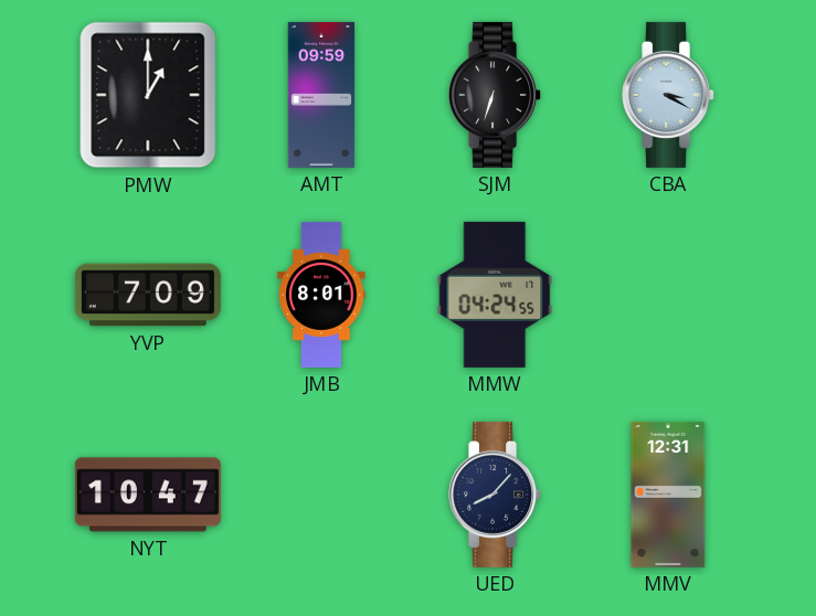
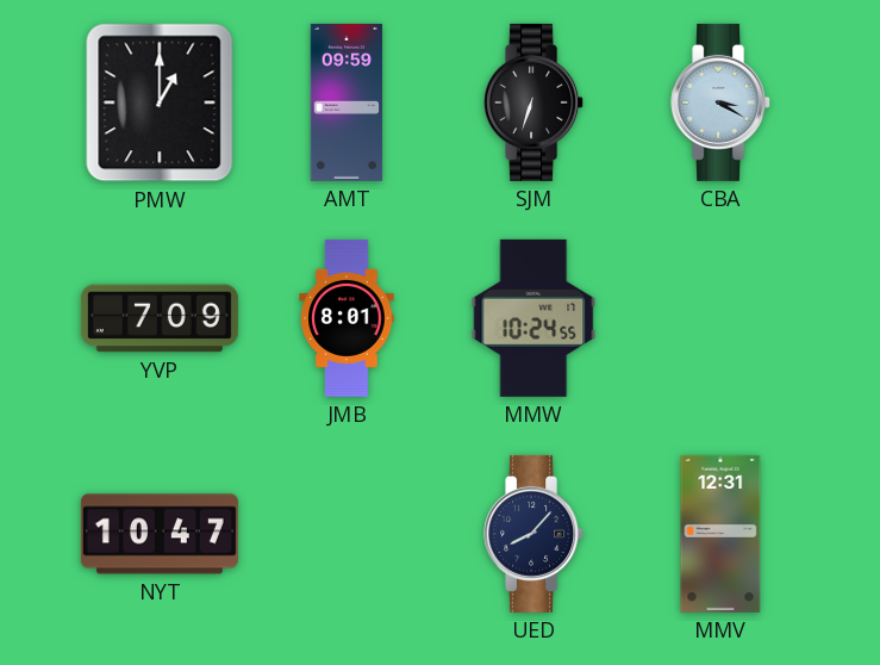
MMW: 04:24 -> 10:24 (533, 318)
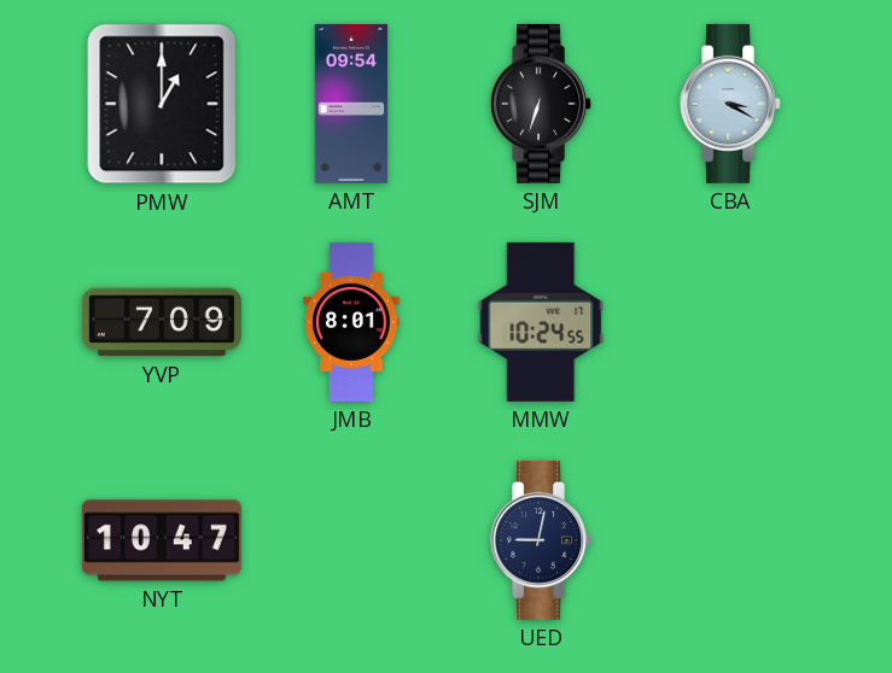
AMT: 09:59 -> 09:54 (351, 104)
UED: 8:07 -> 9:02 (542, 540)
MMV: 12:31 -> none (720, 534)
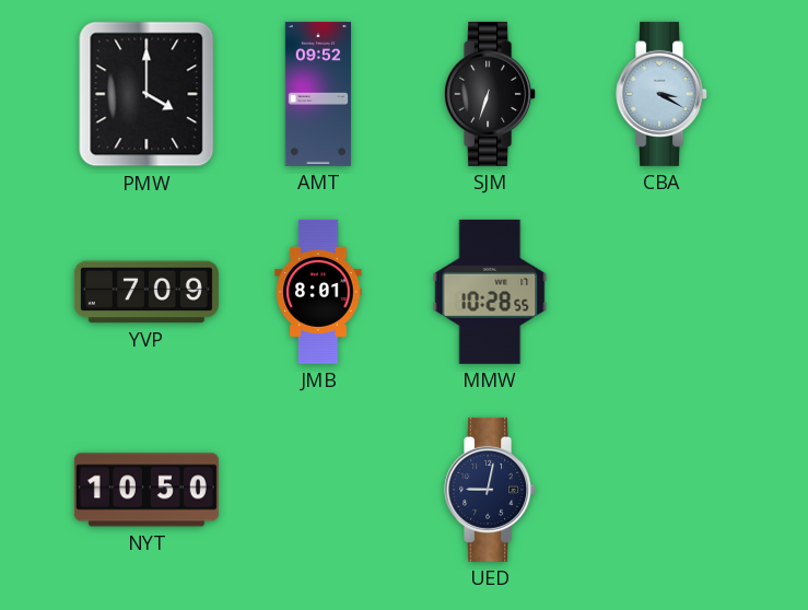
PMW: 1:00 -> 4:00 (147, 94)
AMT: 09:54 -> 09:52 (318, 94)
MMW: 10:24 -> 10:28 (490, 292)
NYT: 10:47 -> 10:50 (147, 490)
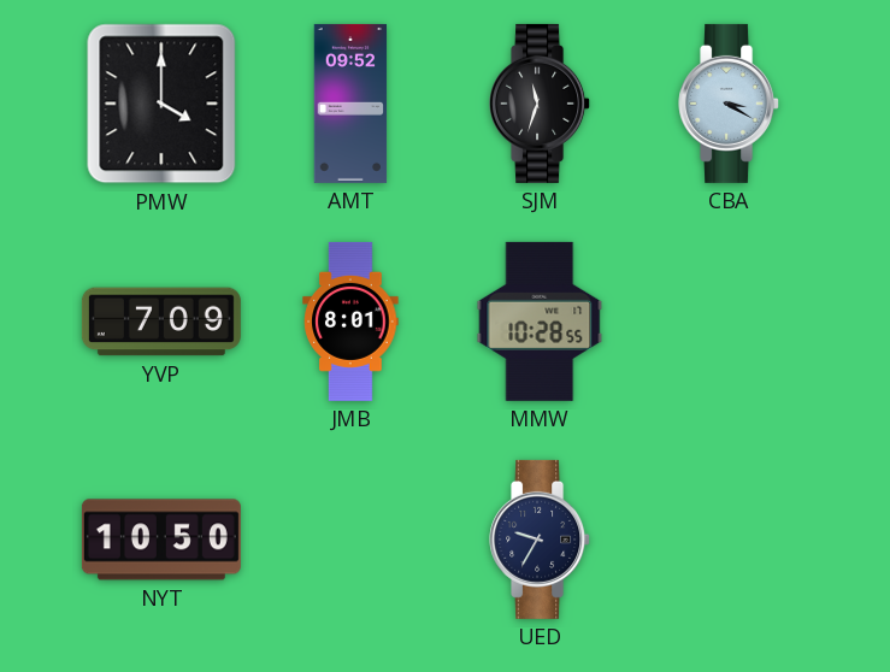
SJM: 6:33 -> 11:33 (541, 104)
UED: 9:02 -> 9:35 (541, 540)
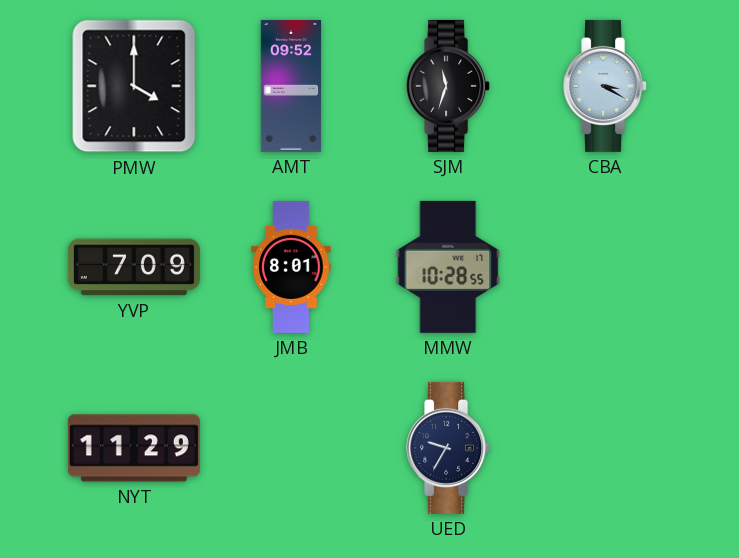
NYT: 10:50 -> 11:29 (134, 448)
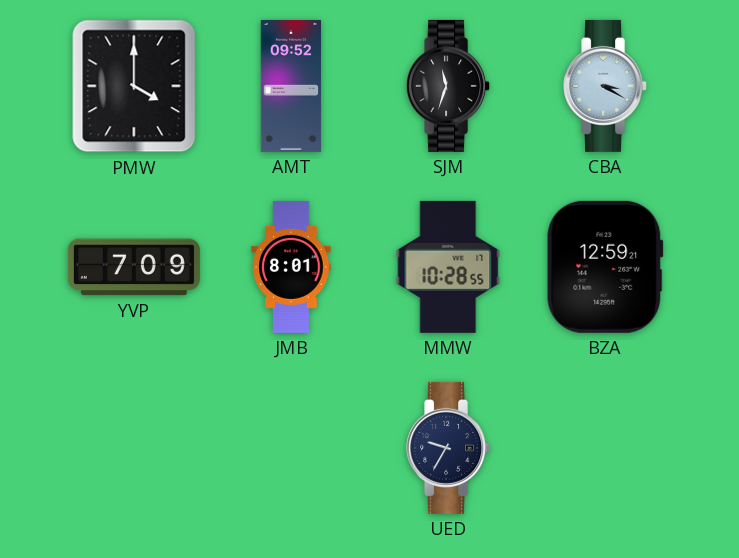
BZA: none -> 12:59 (605, 267)
NYT: 11:29 -> none (134, 448)
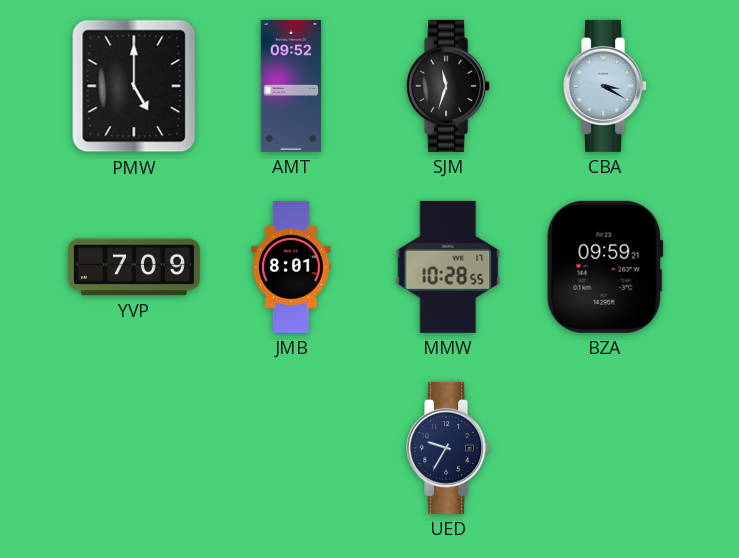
PMW: 4:00 -> 5:00 (134, 86)
BZA: 12:59 -> 09:59 (605, 267)
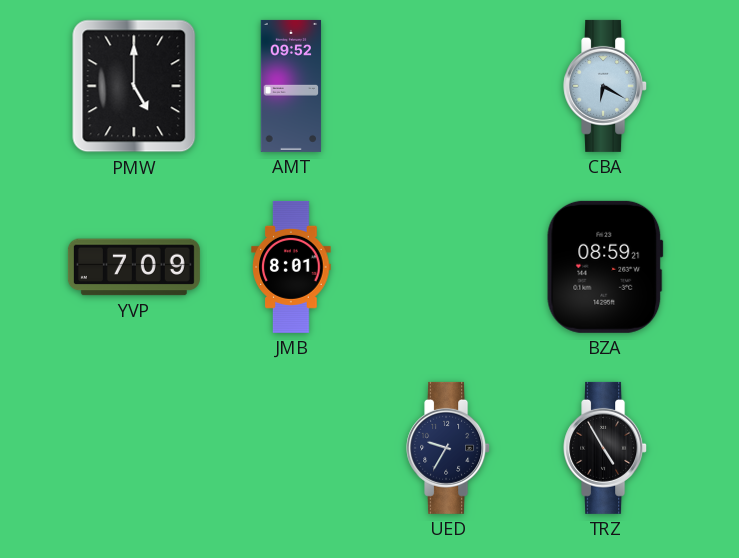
SJM: 11:33 -> none (449, 86)
CBA: 3:20 -> 6:20 (606, 86)
MMW: 10:28 -> none (448, 267)
BZA: 09:59 -> 08:59 (605, 267)
TRZ: none -> 4:55 (606, 448)
